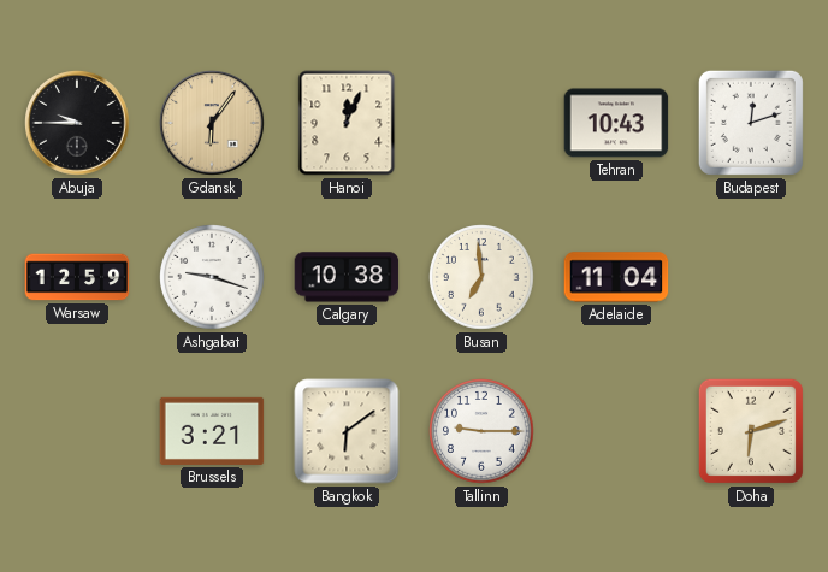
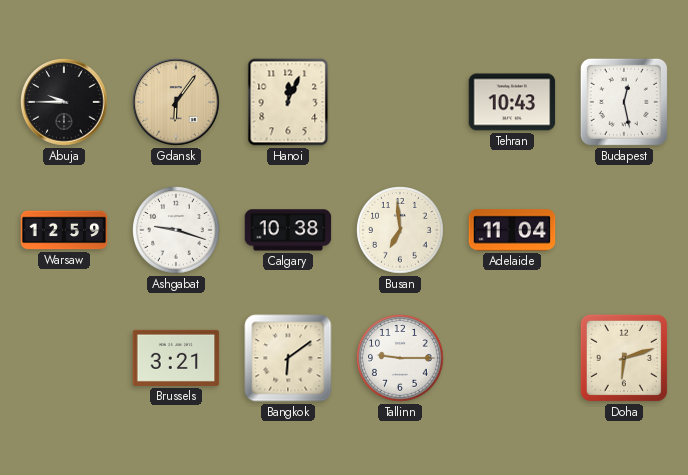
Budapest: 12:12 -> 12:28 (624, 102)
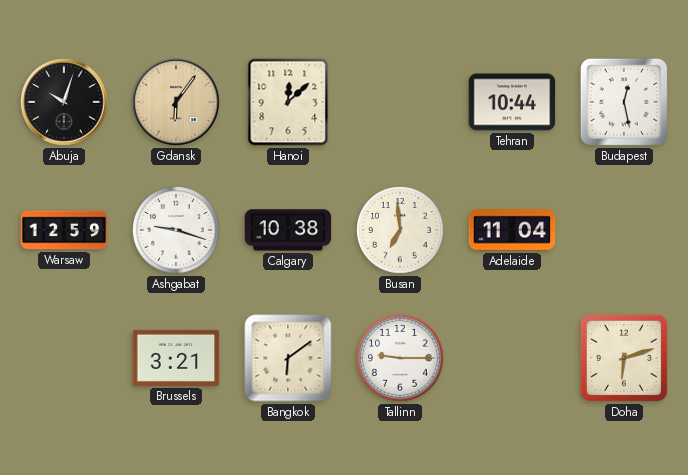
Abuja: 9:45 -> 10:03 (64, 102)
Hanoi: 12:04 -> 12:08 (288, 102)
Tehran: 10:43 -> 10:44 (512, 102)
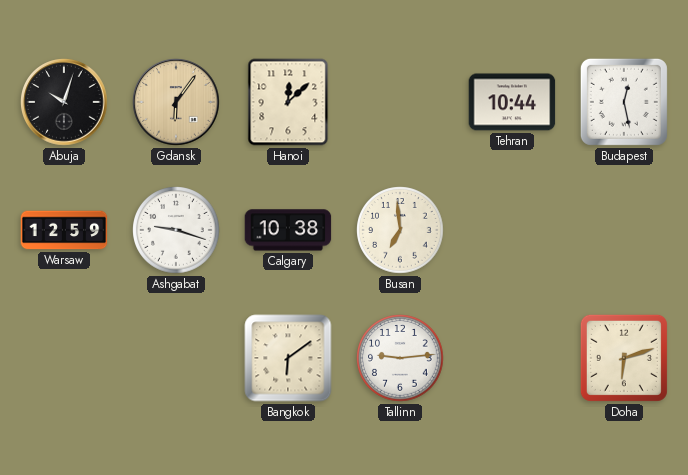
Adelaide: 11:04 -> none (512, 230)
Brussels: 3:21 -> none (176, 358)
Tallinn: 9:15 -> 9:14 (400, 358)
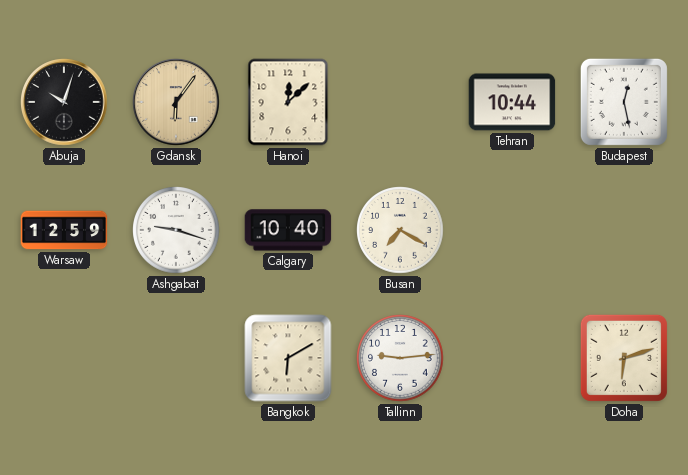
Calgary: 10:38 -> 10:40 (288, 230)
Busan: 6:59 -> 7:20 (400, 230)
Bangkok: 6:09 -> 6:10 (288, 358)
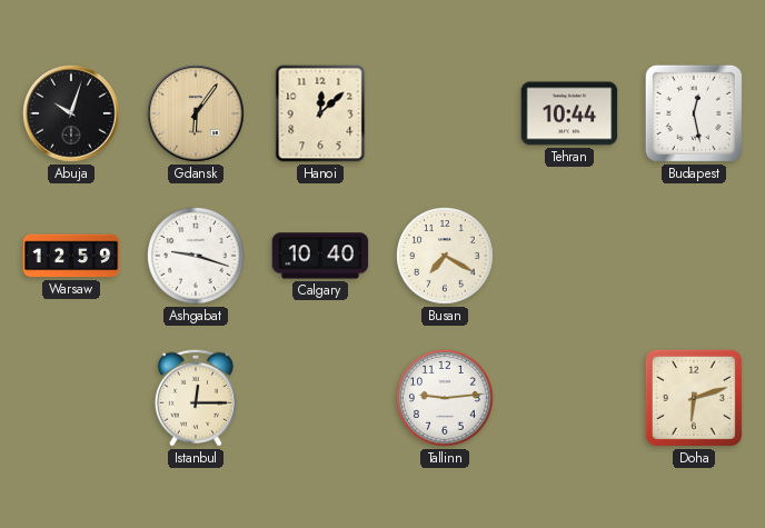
Istanbul: none -> 12:15 (196, 398)
Bangkok: 6:10 -> none (288, 358)
